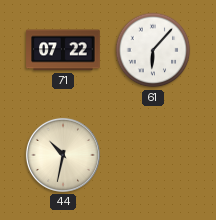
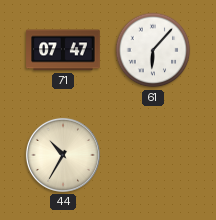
71: 07:22 -> 07:47 (63, 50)
44: 10:32 -> 10:35 (63, 155)
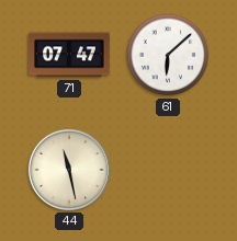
61: 6:07 -> 6:08 (168, 55)
44: 10:35 -> 11:28 (69, 170)
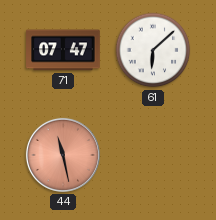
44 dial: cream -> salmon (63, 155)
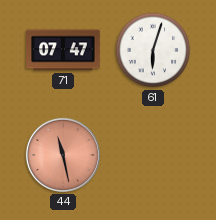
61: 6:08 -> 6:03 (153, 50)
